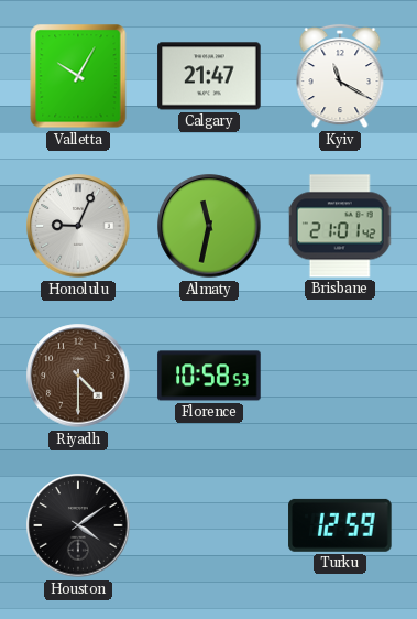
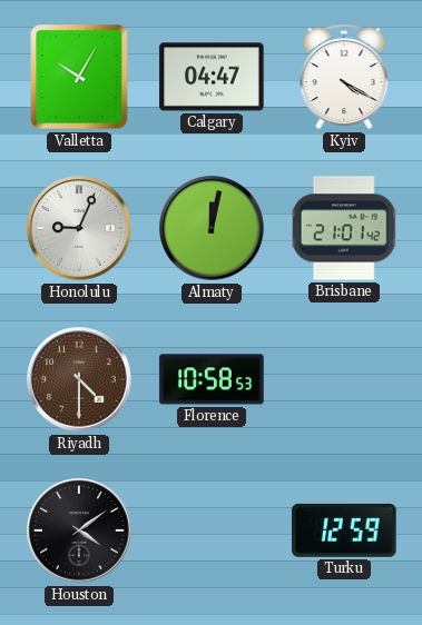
Calgary: 21:47 -> 04:47 (212, 77)
Kyiv: 11:20 -> 4:20 (344, 77)
Almaty: 11:32 -> 12:02 (212, 228)
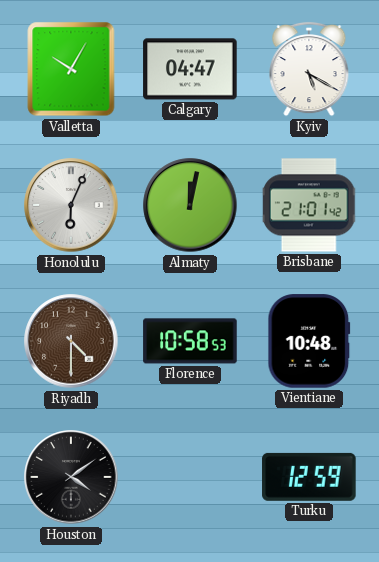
Kyiv: 4:20 -> 5:20 (309, 69)
Honolulu: 9:04 -> 6:04 (71, 205)
Vientiane: none -> 10:48 (309, 341)
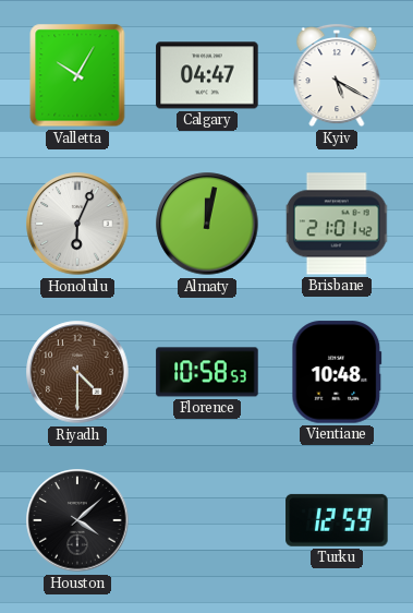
Houston: 4:09 -> 4:08 (77, 520)
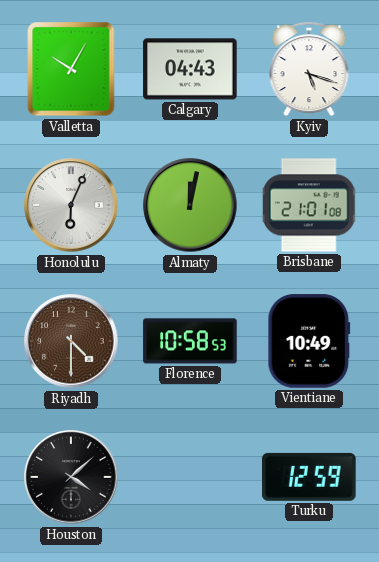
Calgary: 04:47 -> 04:43 (190, 69)
Kyiv: 5:20 -> 5:18 (309, 69)
Brisbane: 21:01:42 -> 21:01:08 (309, 205)
Vientiane: 10:48 -> 10:49 (309, 341)
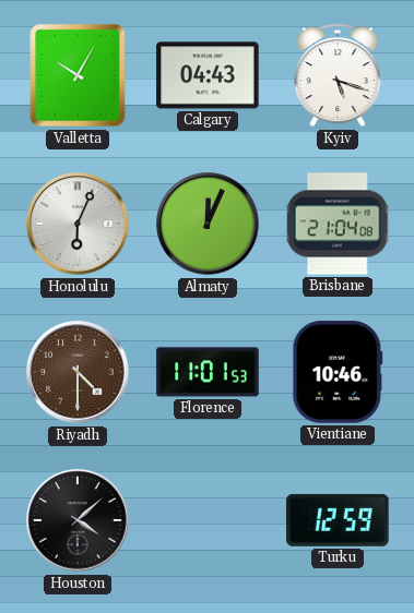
Almaty: 12:02 -> 12:04 (208, 224)
Brisbane: 21:01 -> 21:04 (338, 224)
Florence: 10:58 -> 11:01 (208, 372)
Vientiane: 10:49 -> 10:46 (338, 372)
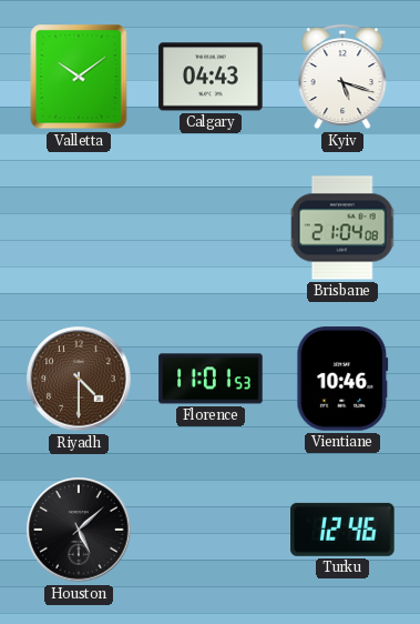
Valletta: 10:05 -> 10:09 (79, 77)
Honolulu: 6:04 -> none (78, 224)
Almaty: 12:04 -> none (208, 224)
Houston: 4:08 -> 5:08 (79, 530)
Turku: 12:59 -> 12:46 (342, 530)
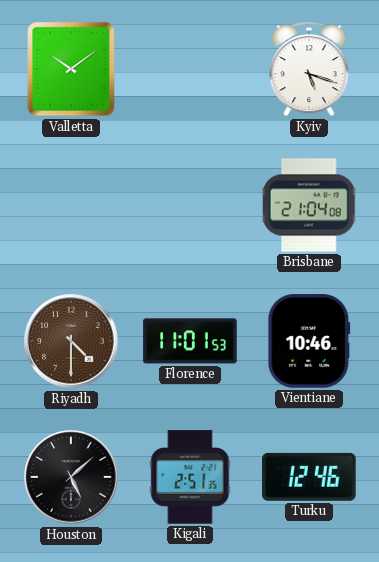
Calgary: 04:43 -> none (211, 77)
Kigali: none -> 2:51 (190, 477)
